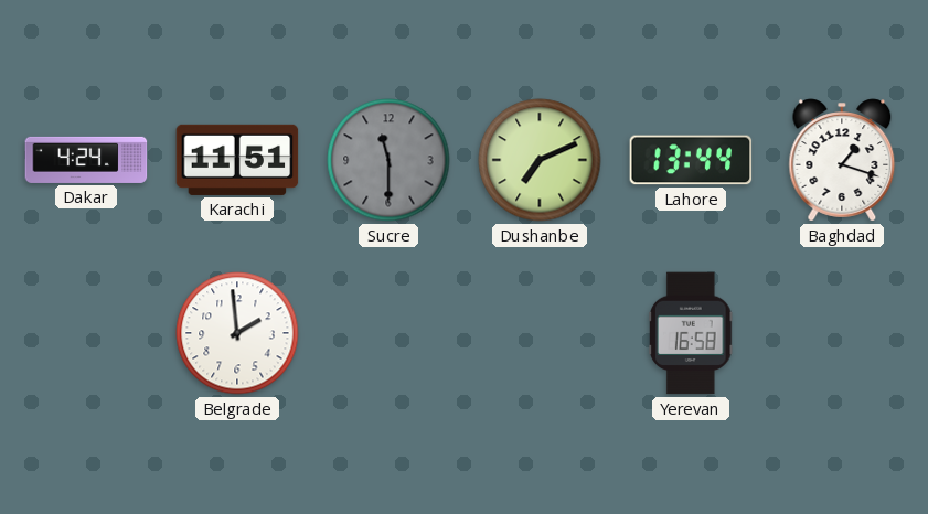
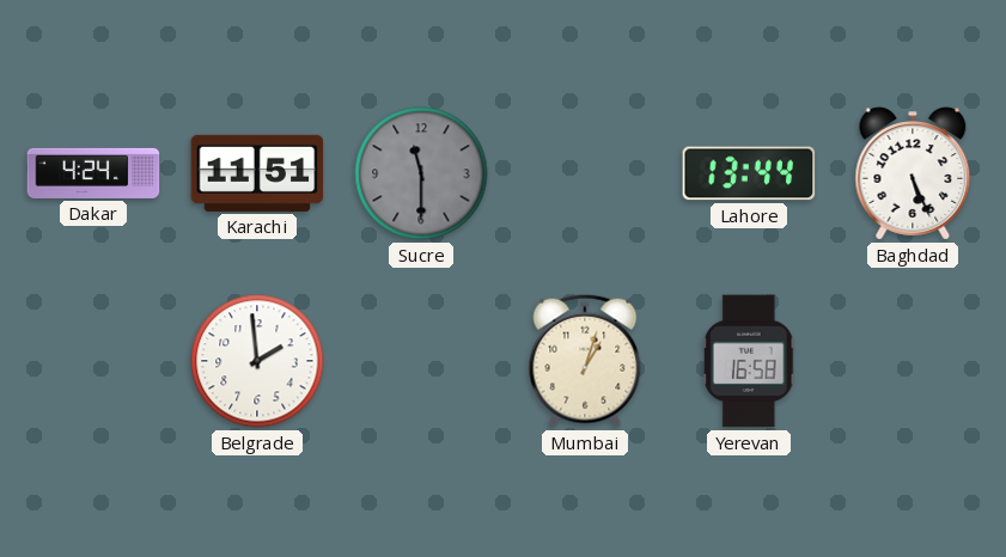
Dushanbe: 7:11 -> none (540, 160)
Baghdad: 1:18 -> 5:26 (913, 173)
Mumbai: none -> 1:03 (585, 361)
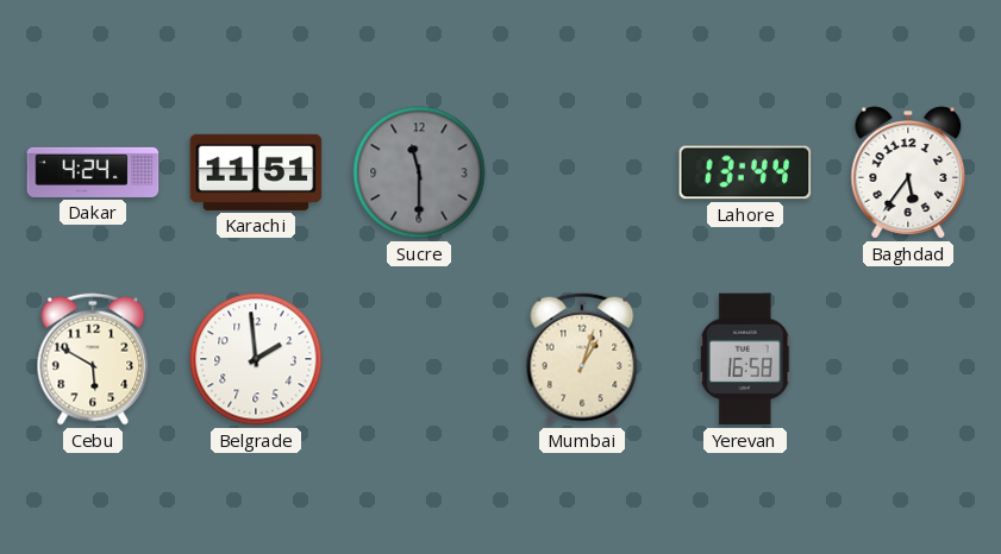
Baghdad: 5:26 -> 5:36 (908, 172)
Cebu: none -> 5:50 (93, 359)
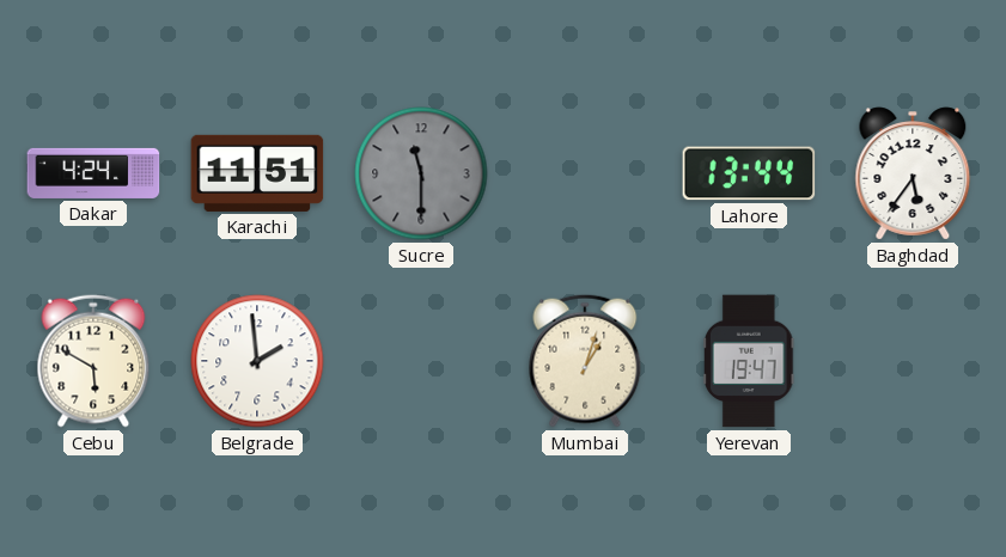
Yerevan: 16:58 -> 19:47 (749, 361)
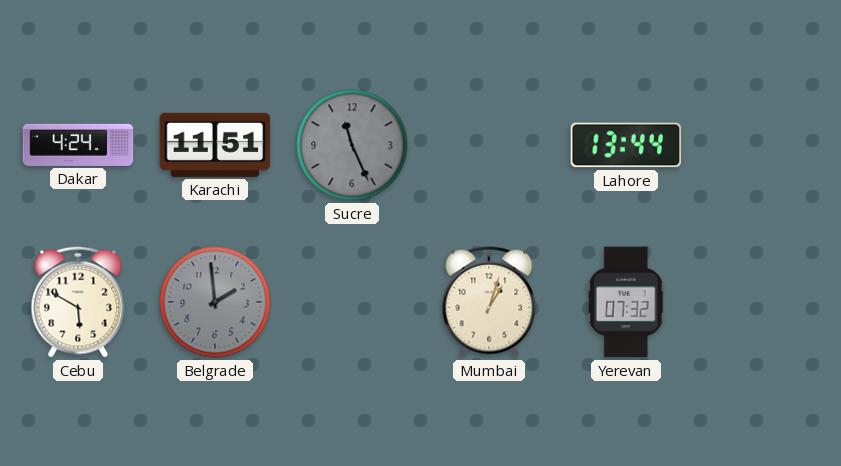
Sucre: 11:30 -> 11:26 (352, 145)
Baghdad: 5:36 -> none (913, 173)
Belgrade dial: white -> grey (215, 302)
Yerevan: 19:47 -> 07:32 (626, 302)
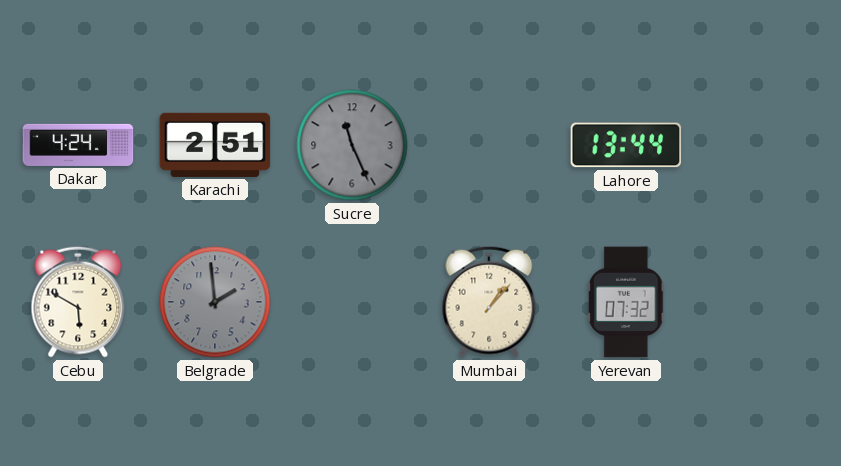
Karachi: 11:51 -> 2:51 (215, 145)
Mumbai: 1:03 -> 1:07 (489, 302)
